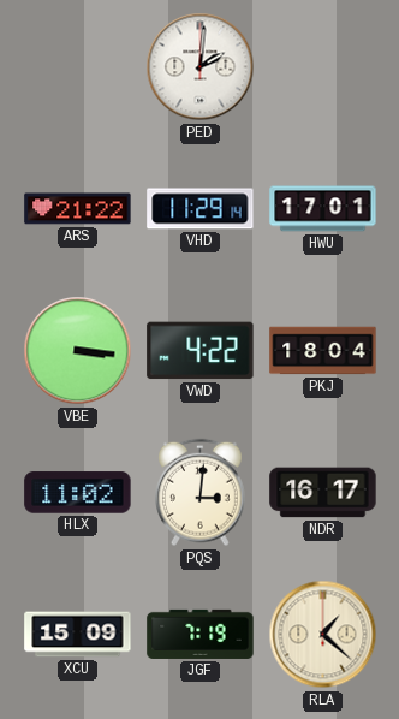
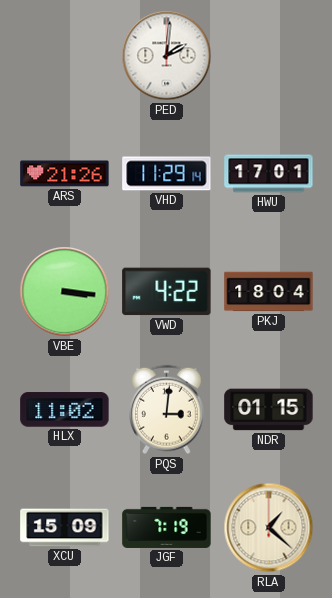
ARS: 21:22 -> 21:26 (65, 174)
NDR: 16:17 -> 01:15 (269, 410)
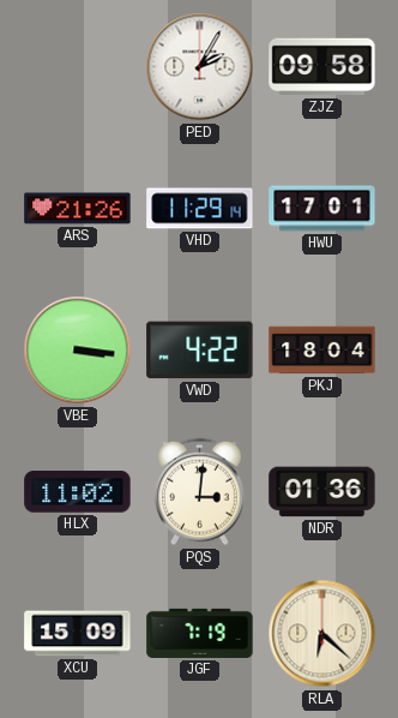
PED: 2:01 -> 2:05 (200, 67)
ZJZ: none -> 09:58 (322, 67)
NDR: 01:15 -> 01:36 (322, 492)
RLA: 1:22 -> 6:22 (322, 634)
